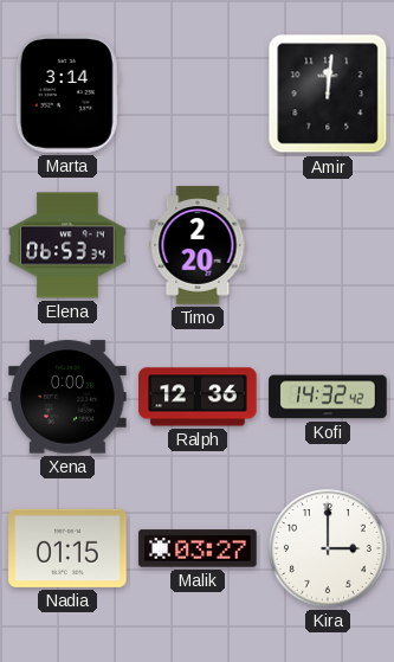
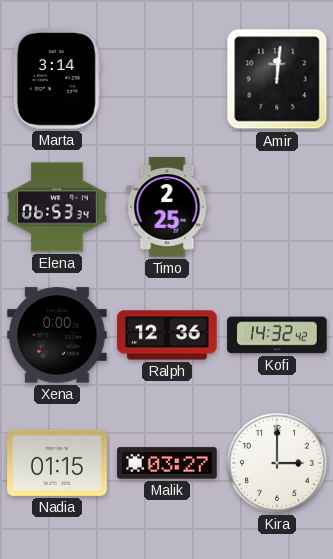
Timo: 2:20 -> 2:25 (167, 207)
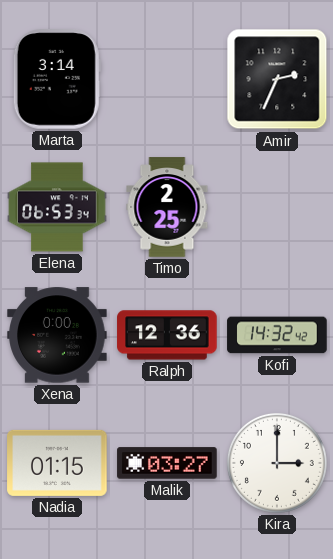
Amir: 12:01 -> 2:34 (277, 79)
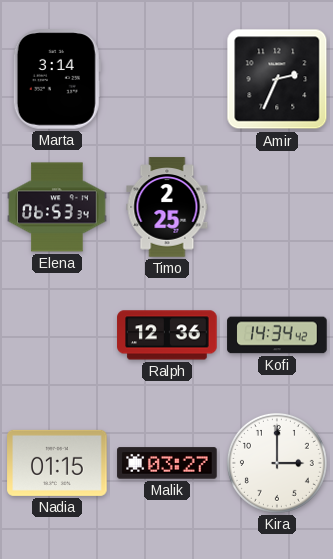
Xena: 0:00 -> none (57, 335)
Kofi: 14:32 -> 14:34 (277, 335)
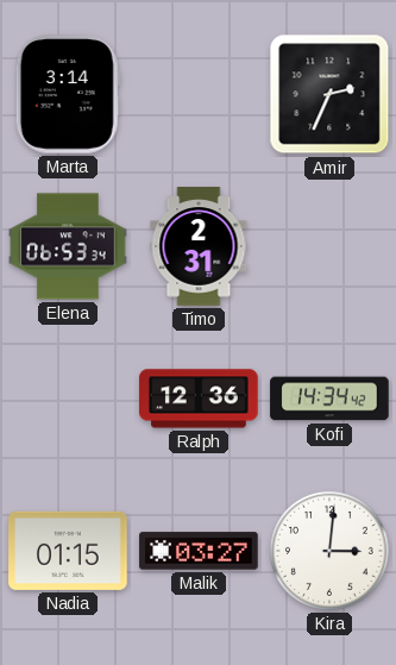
Timo: 2:25 -> 2:31 (199, 246)
Kira: 3:00 -> 3:01 (329, 551)
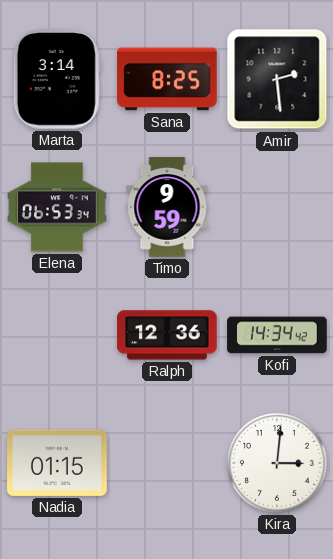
Sana: none -> 8:25 (167, 79)
Amir: 2:34 -> 2:29 (277, 79)
Timo: 2:31 -> 9:59 (167, 207)
Malik: 03:27 -> none (199, 551)
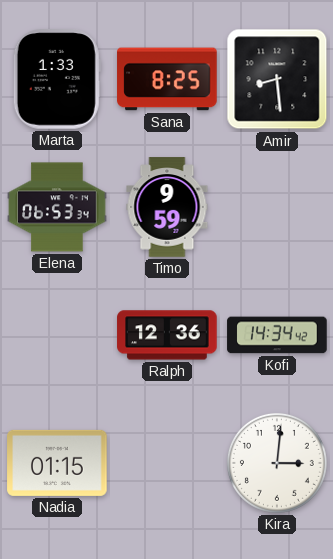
Marta: 3:14 -> 1:33 (57, 79)
Amir: 2:29 -> 8:29 (277, 79)
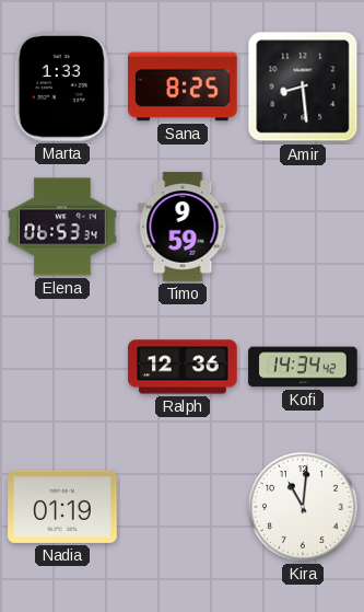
Nadia: 01:15 -> 01:19 (62, 507)
Kira: 3:01 -> 11:01 (303, 507)
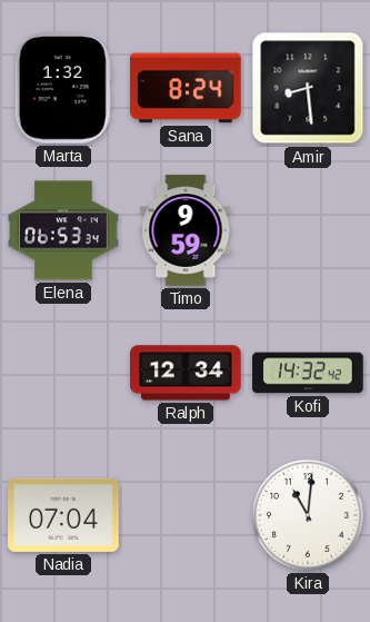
Marta: 1:33 -> 1:32 (63, 88)
Sana: 8:25 -> 8:24 (186, 88)
Ralph: 12:36 -> 12:34 (186, 373)
Kofi: 14:34 -> 14:32 (308, 373)
Nadia: 01:19 -> 07:04 (63, 515)
